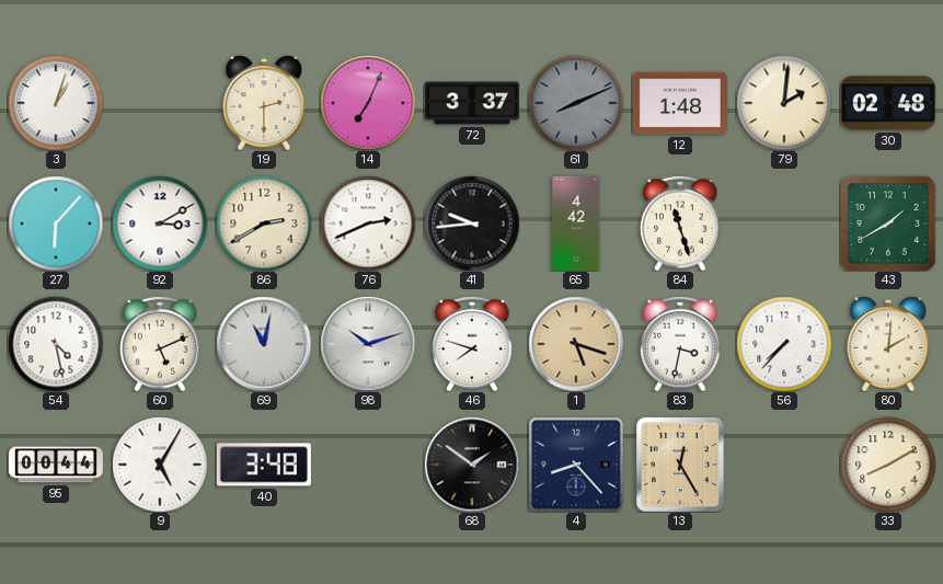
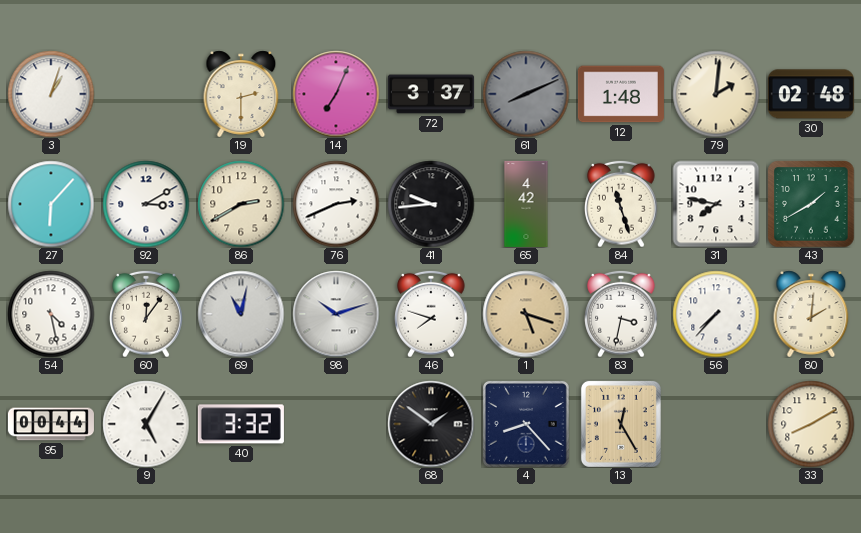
31: none -> 7:47 (716, 204)
60: 5:11 -> 12:06 (146, 314)
40: 3:48 -> 3:32 (241, 424)
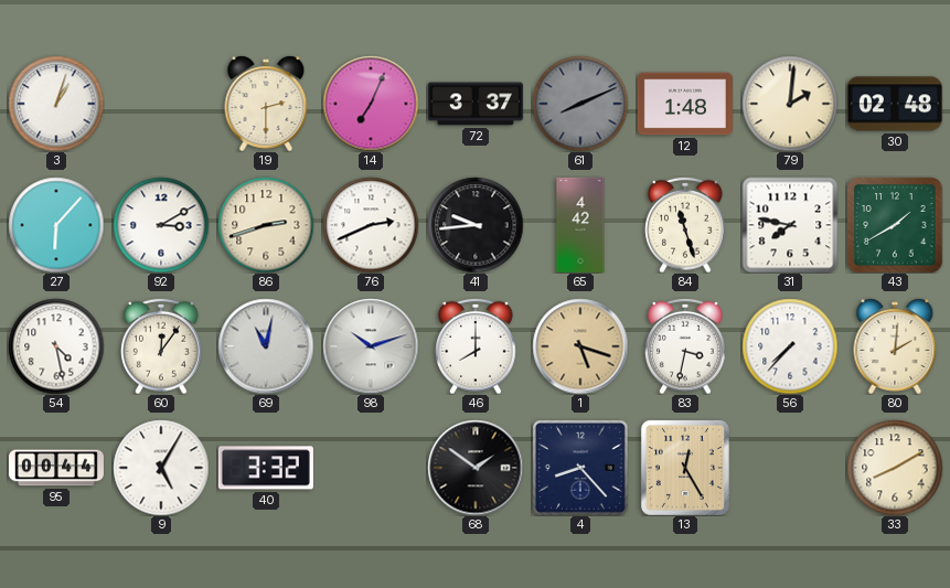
86: 2:40 -> 2:42 (266, 225)
46: 7:48 -> 8:00 (476, 346)
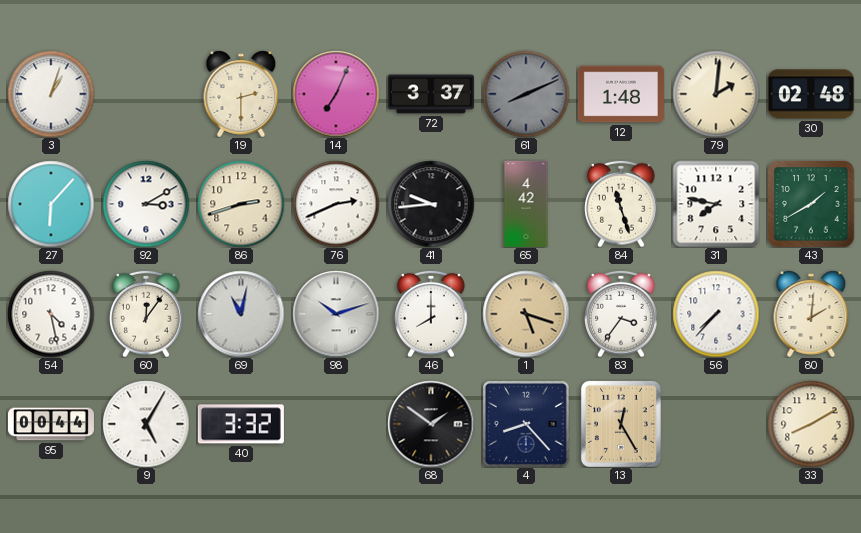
83: 3:32 -> 3:36 (621, 314)
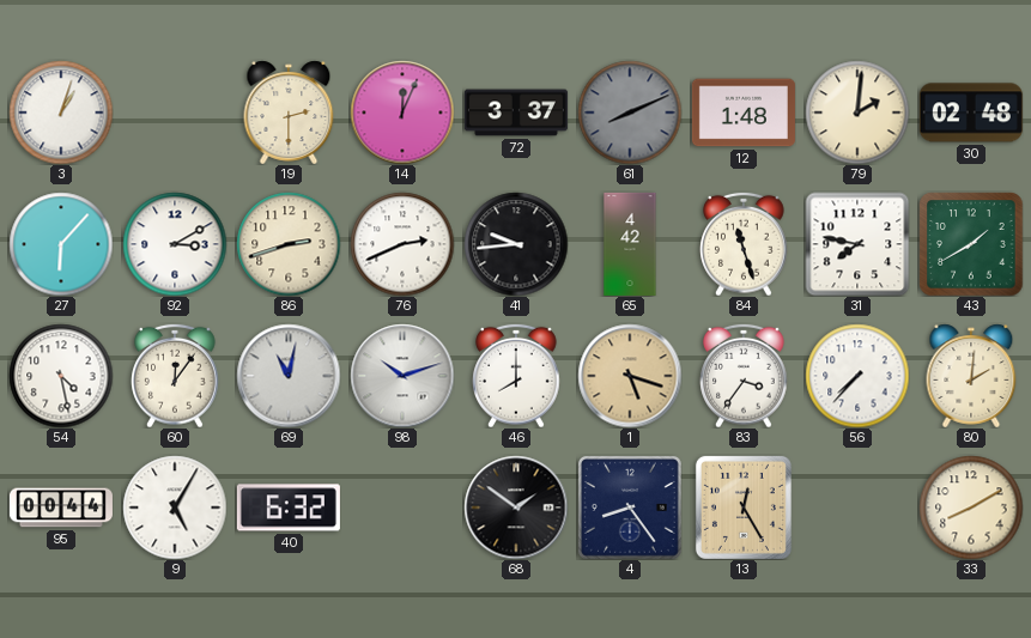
14: 7:04 -> 12:04 (402, 113)
40: 3:32 -> 6:32 (289, 508)
4: 8:23 -> 8:24 (630, 508)
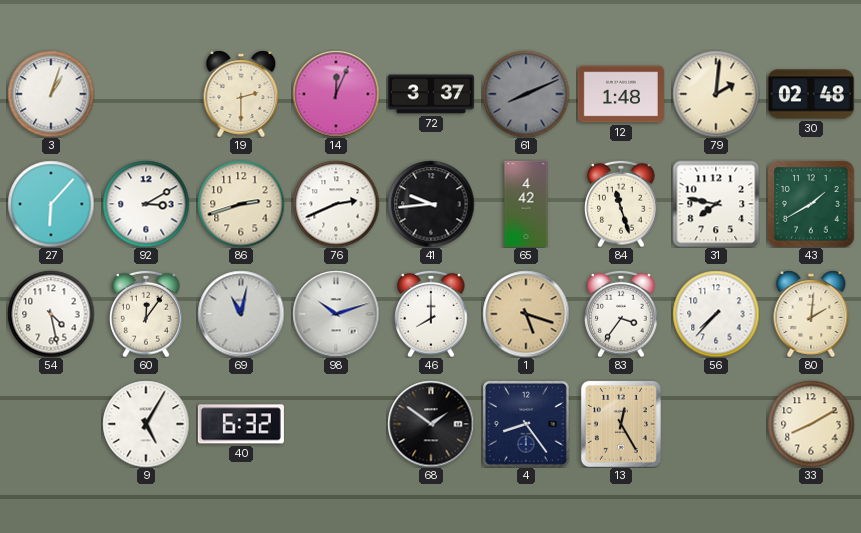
95: 00:44 -> none (61, 508)
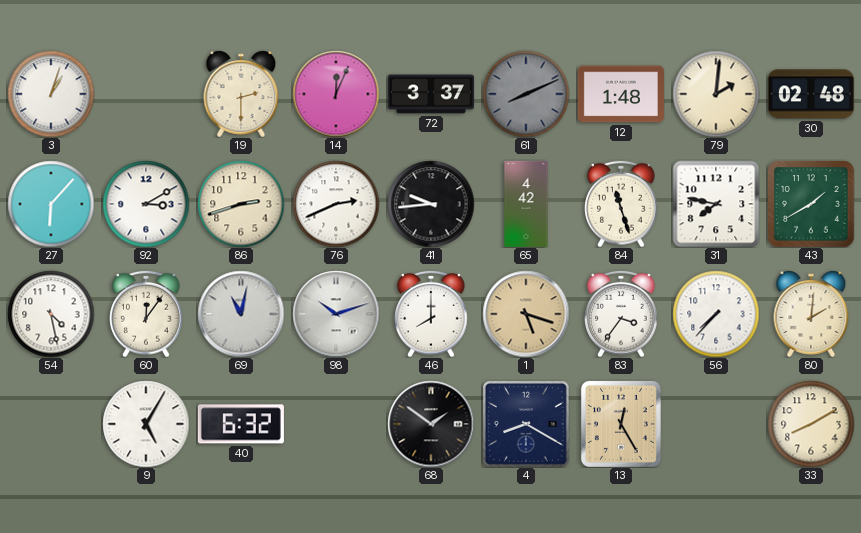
4: 8:24 -> 8:20 (526, 424)
